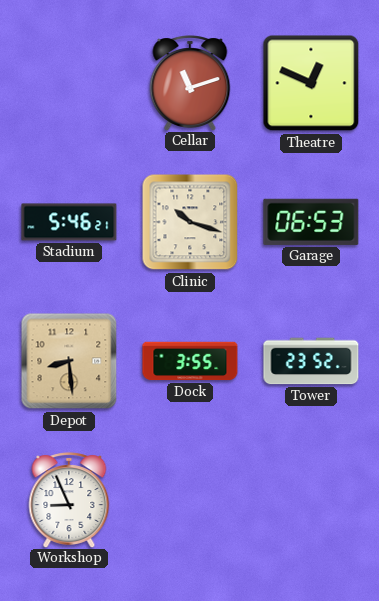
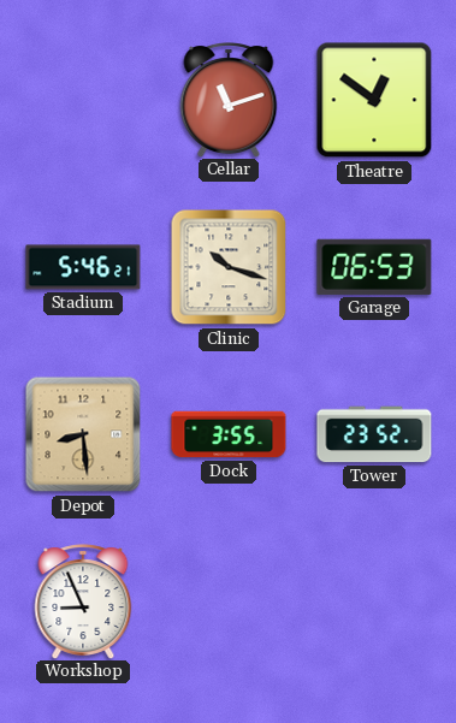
Theatre: 12:49 -> 12:51 (374, 100)
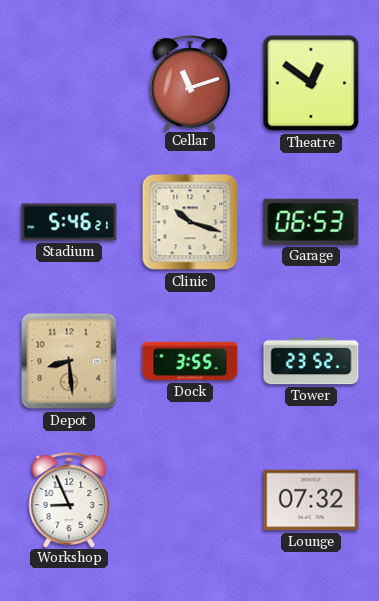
Lounge: none -> 07:32 (311, 500)
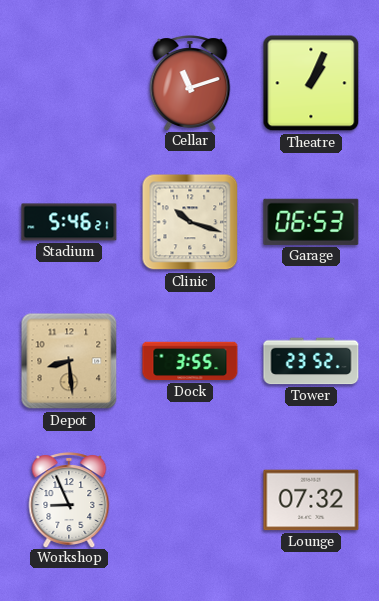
Theatre: 12:51 -> 1:04 (311, 83)
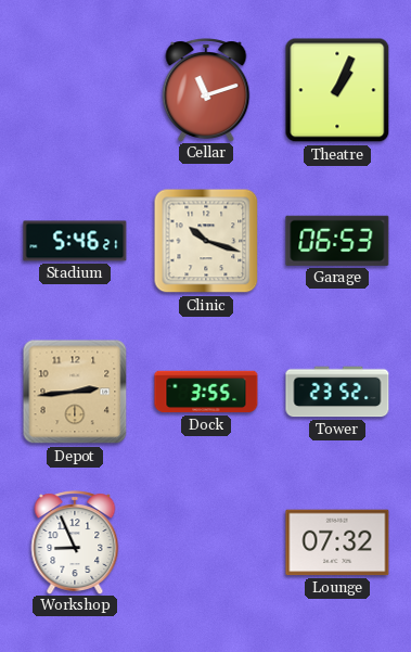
Depot: 8:29 -> 2:44 (75, 392)
